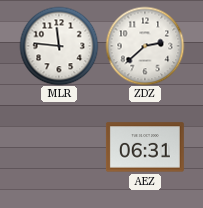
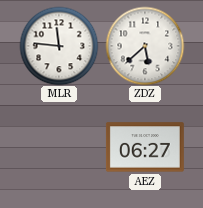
ZDZ: 2:38 -> 5:38 (145, 46)
AEZ: 06:31 -> 06:27 (145, 147)
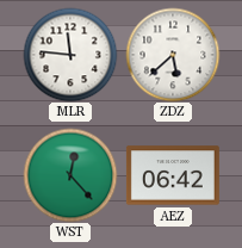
WST: none -> 12:23 (70, 175)
AEZ: 06:27 -> 06:42 (173, 175)
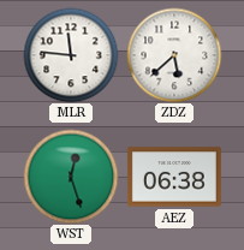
WST: 12:23 -> 12:27 (71, 177)
AEZ: 06:42 -> 06:38 (174, 177)
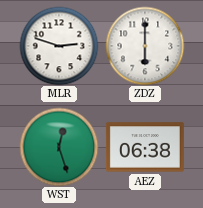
MLR: 11:46 -> 2:48 (59, 46)
ZDZ: 5:38 -> 6:00 (145, 46)
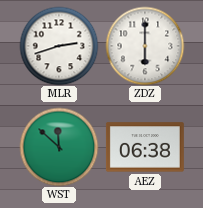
MLR: 2:48 -> 2:42 (59, 46)
WST: 12:27 -> 11:52 (59, 147)
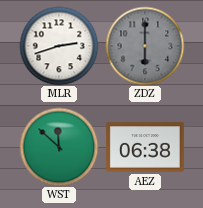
ZDZ dial: white -> grey (145, 46)
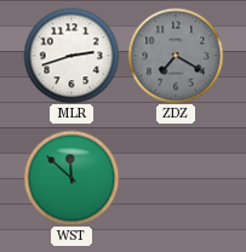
ZDZ: 6:00 -> 7:20 (176, 56)
AEZ: 06:38 -> none (145, 147)
